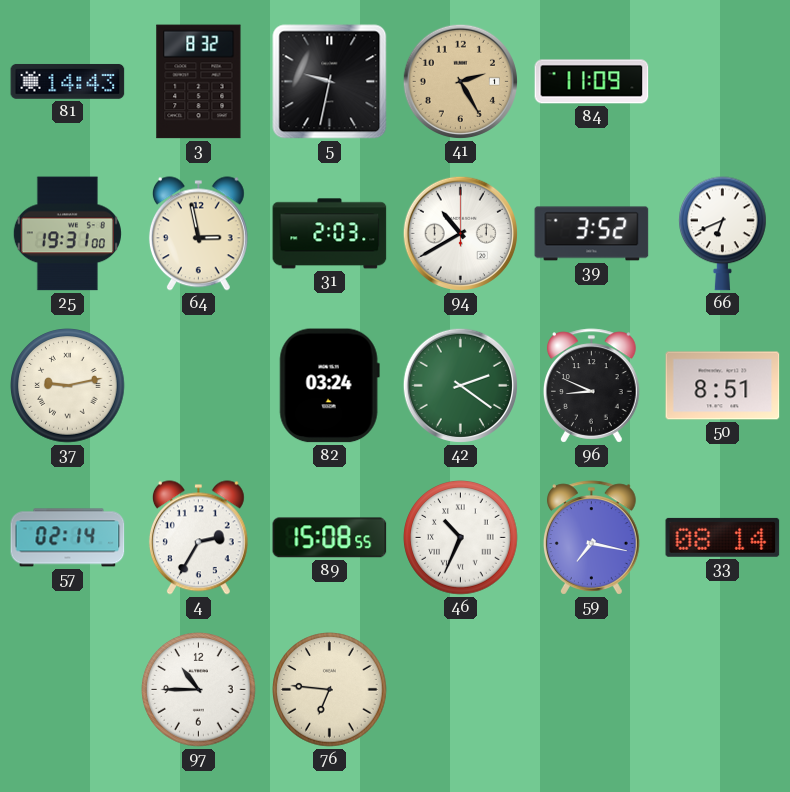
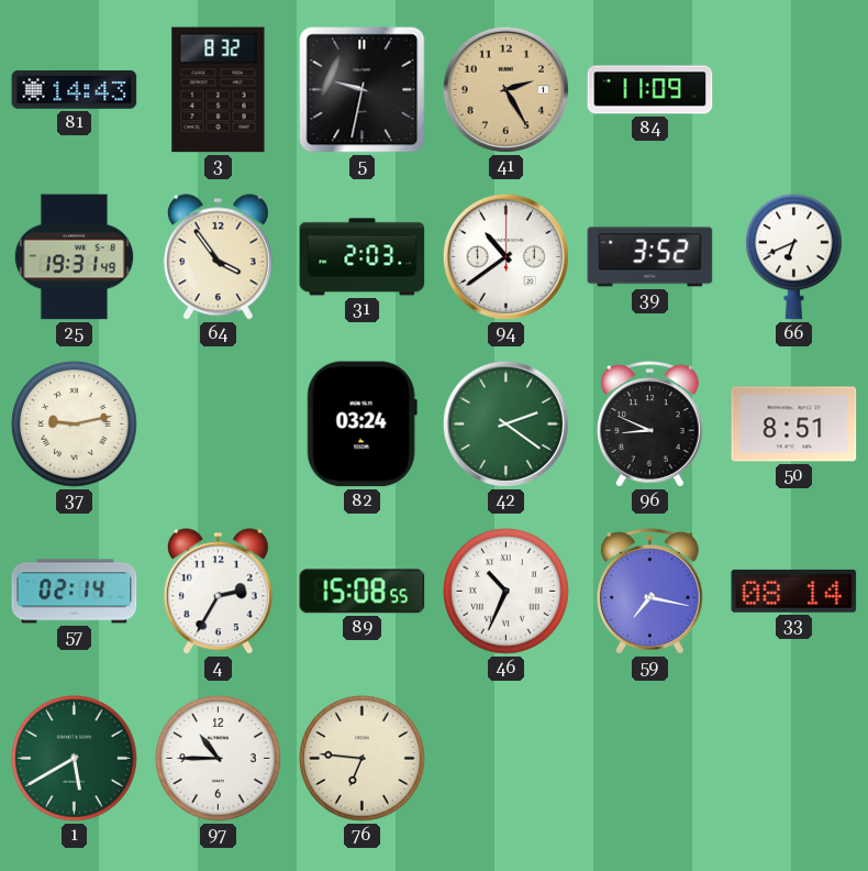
25: 19:31:00 -> 19:31:49 (74, 257)
64: 2:58 -> 3:54 (218, 257)
94: 10:40 -> 10:39 (505, 256)
1: none -> 5:40 (75, 759)
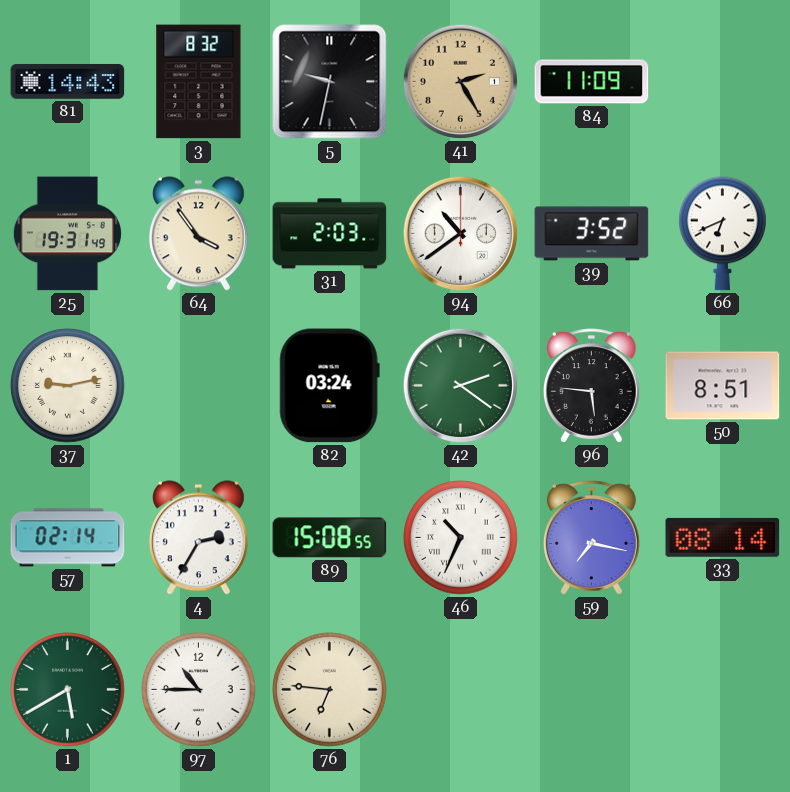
96: 8:49 -> 5:46 (591, 386)
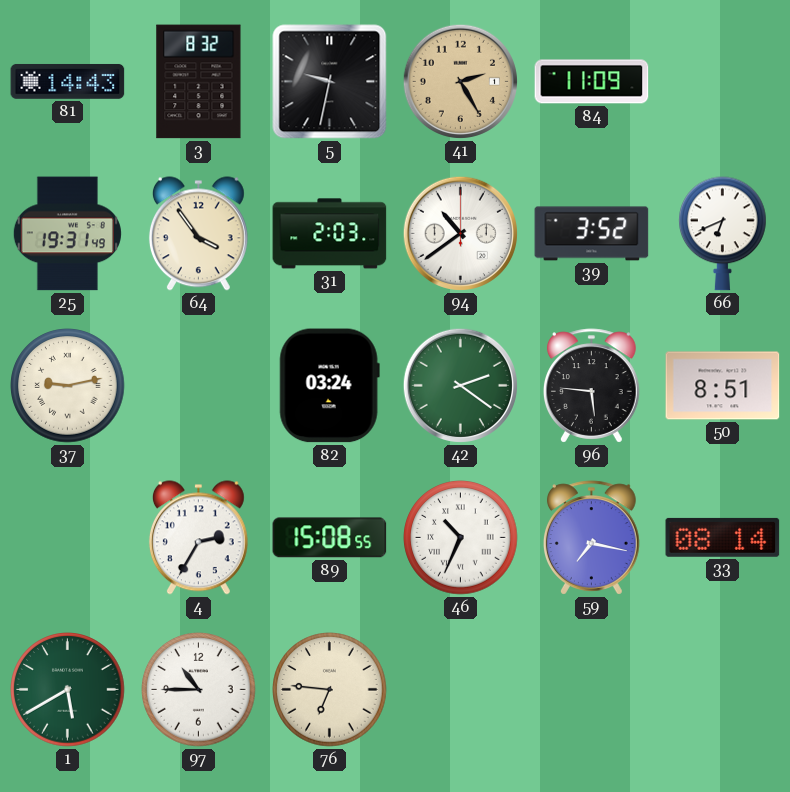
57: 02:14 -> none (68, 538)
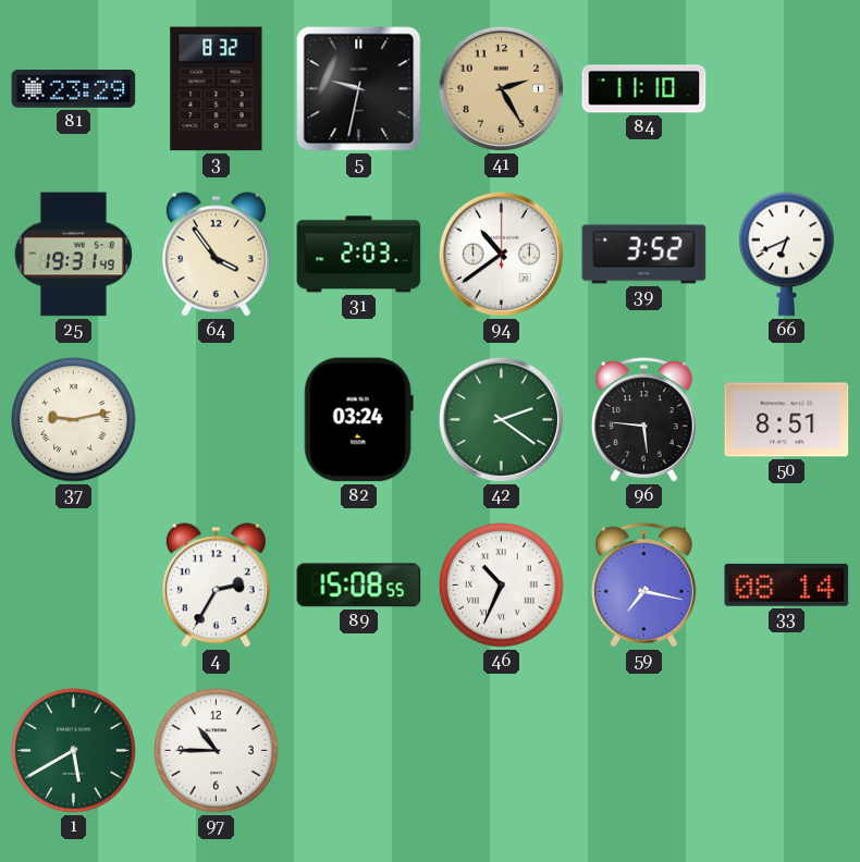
81: 14:43 -> 23:29 (74, 89)
84: 11:09 -> 11:10 (644, 89)
76: 6:46 -> none (330, 690)
